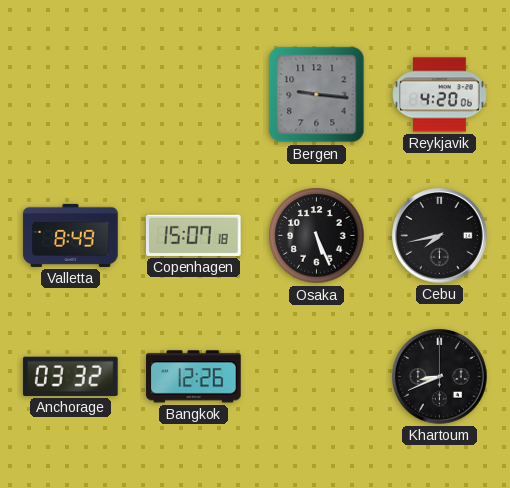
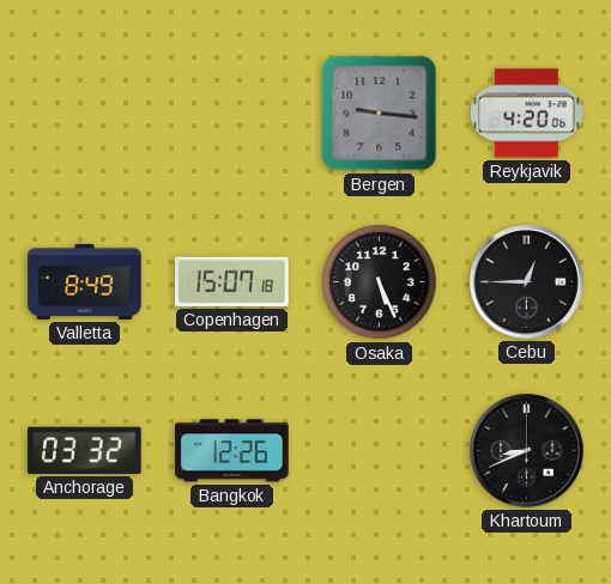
Cebu: 7:43 -> 12:45 (527, 282)
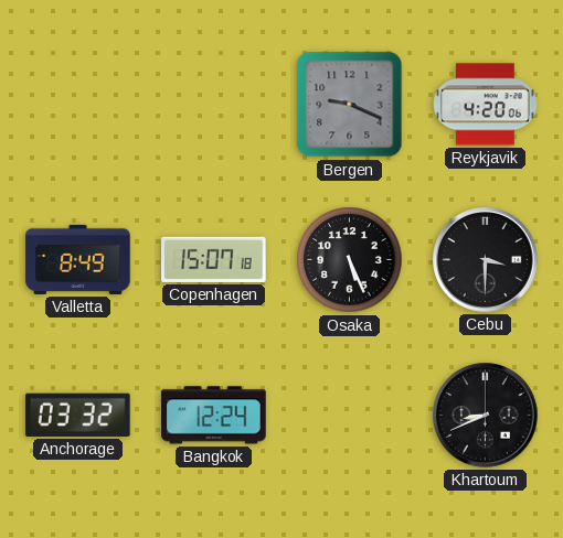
Bergen: 9:16 -> 9:19 (350, 105)
Cebu: 12:45 -> 3:30 (486, 260)
Bangkok: 12:26 -> 12:24 (214, 416)
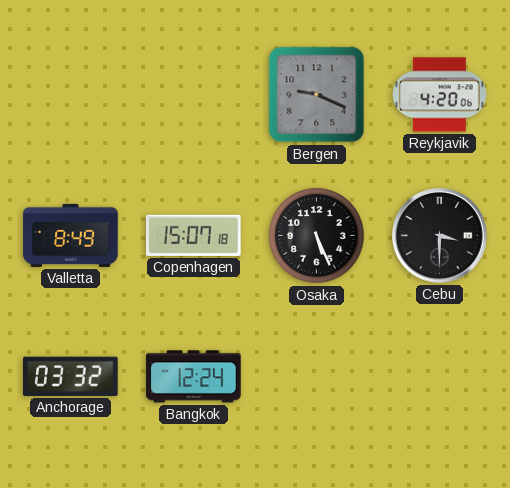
Khartoum: 8:41 -> none (486, 416)
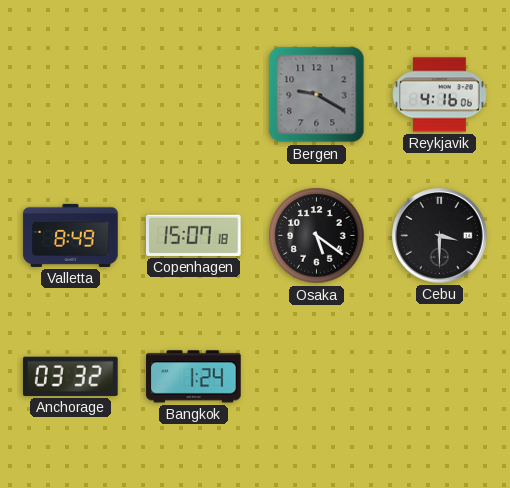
Bergen: 9:19 -> 9:20 (317, 95)
Reykjavik: 4:20 -> 4:16 (440, 95)
Osaka: 5:26 -> 5:21 (317, 236)
Bangkok: 12:24 -> 1:24 (194, 377)
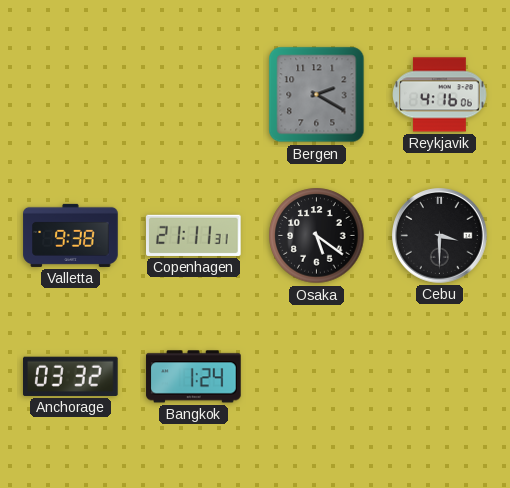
Bergen: 9:20 -> 2:20 (317, 95)
Valletta: 8:49 -> 9:38 (71, 235)
Copenhagen: 15:07 -> 21:11 (194, 235)
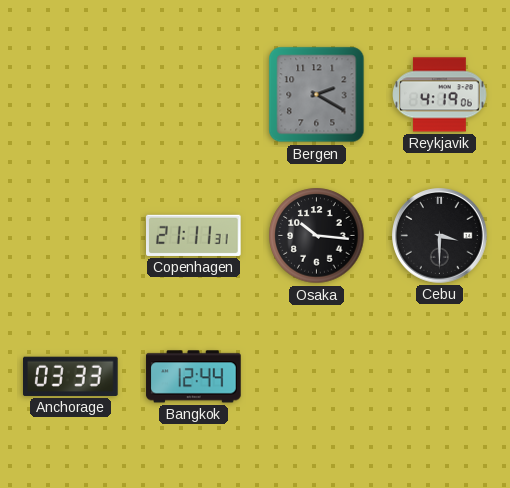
Reykjavik: 4:16 -> 4:19 (440, 95)
Valletta: 9:38 -> none (71, 235)
Osaka: 5:21 -> 10:16 (317, 236)
Anchorage: 03:32 -> 03:33 (71, 376)
Bangkok: 1:24 -> 12:44 (194, 377)
